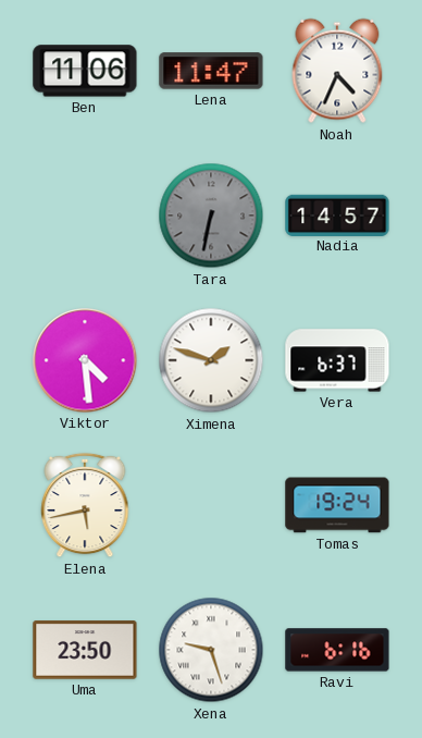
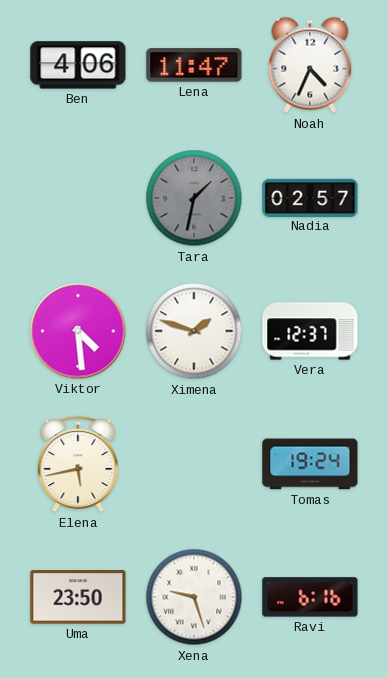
Ben: 11:06 -> 4:06 (78, 65)
Tara: 6:32 -> 1:32 (194, 198)
Nadia: 14:57 -> 02:57 (310, 197)
Vera: 6:37 -> 12:37 (310, 331)
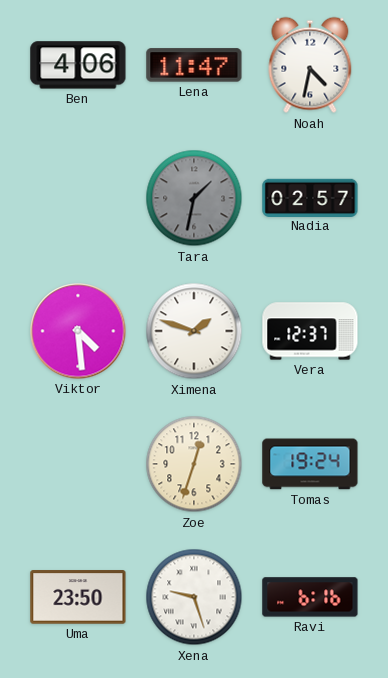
Noah: 4:34 -> 4:32 (310, 65)
Elena: 5:43 -> none (78, 464)
Zoe: none -> 12:33 (194, 464)
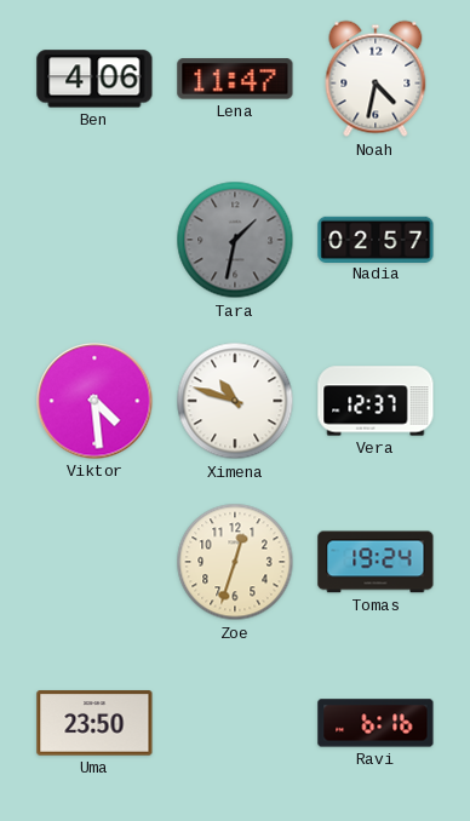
Ximena: 1:48 -> 10:48 (235, 401)
Xena: 9:27 -> none (194, 597)
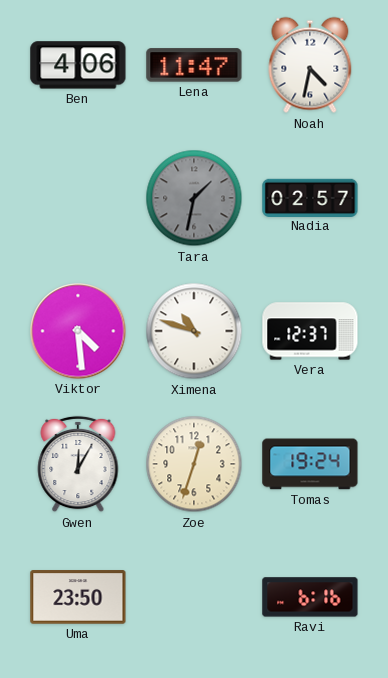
Gwen: none -> 12:05 (78, 464)
